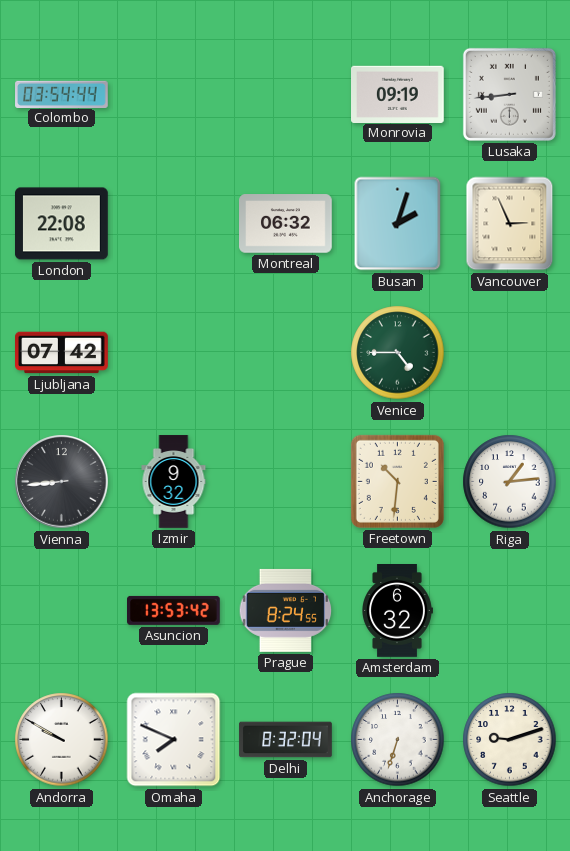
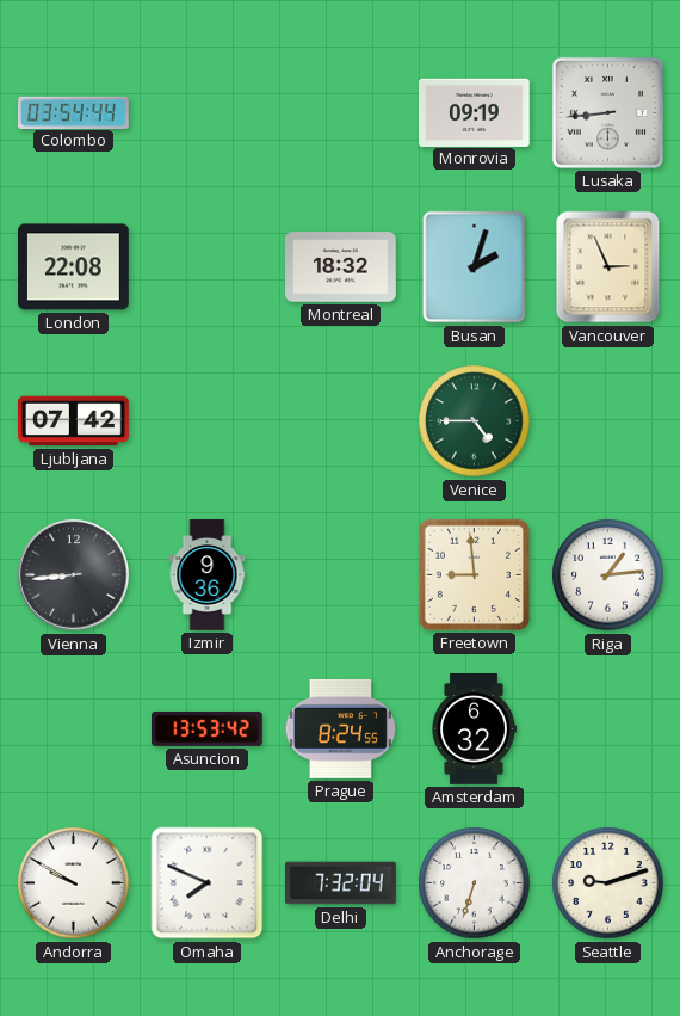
Montreal: 06:32 -> 18:32 (341, 267)
Izmir: 9:32 -> 9:36 (208, 575)
Freetown: 10:31 -> 8:59 (474, 574)
Delhi: 8:32 -> 7:32 (341, 883)
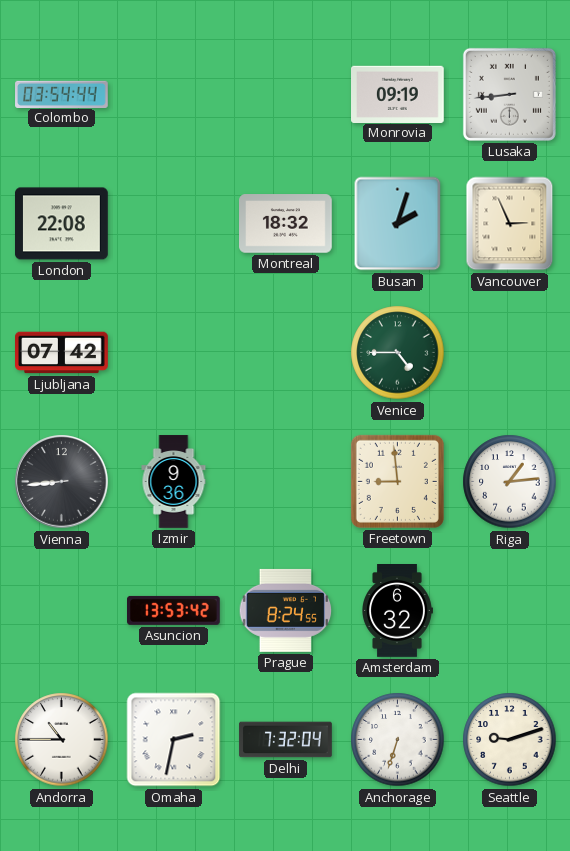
Andorra: 9:50 -> 10:45 (62, 740)
Omaha: 7:49 -> 2:32 (174, 740)
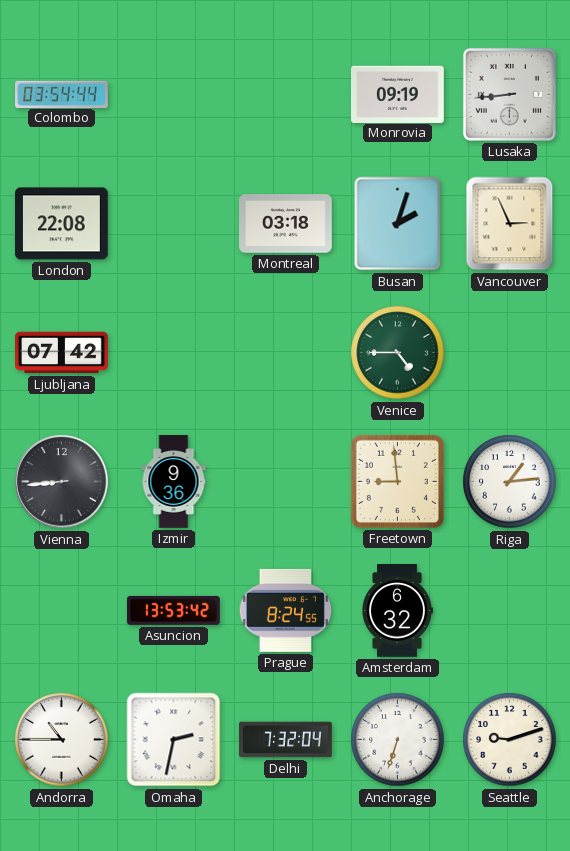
Montreal: 18:32 -> 03:18 (286, 224)
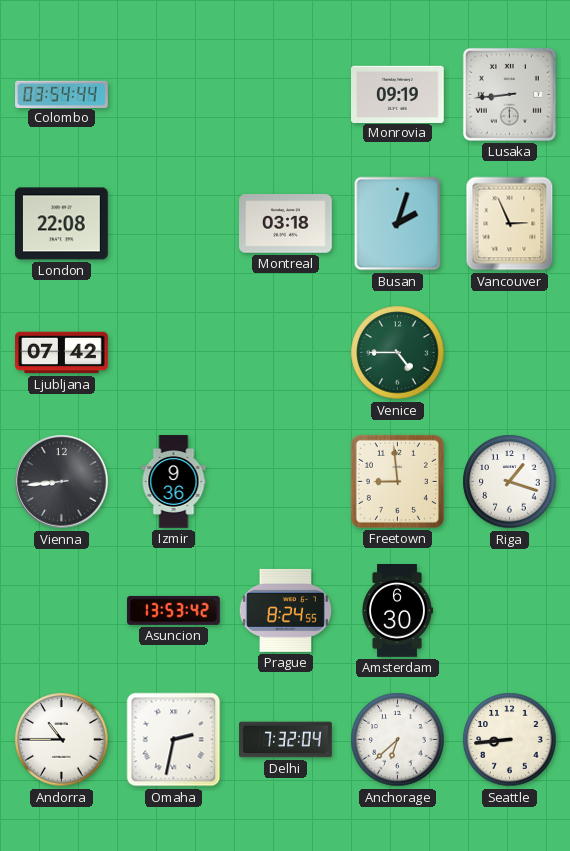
Riga: 1:14 -> 1:18 (510, 482)
Amsterdam: 6:32 -> 6:30 (398, 611)
Anchorage: 6:33 -> 6:38 (398, 740)
Seattle: 9:12 -> 8:44 (510, 740)
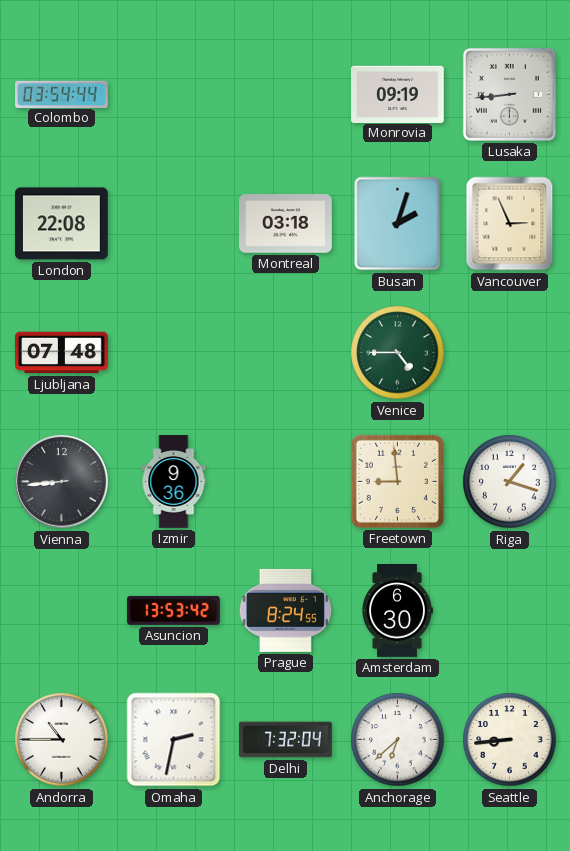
Ljubljana: 07:42 -> 07:48 (62, 353)
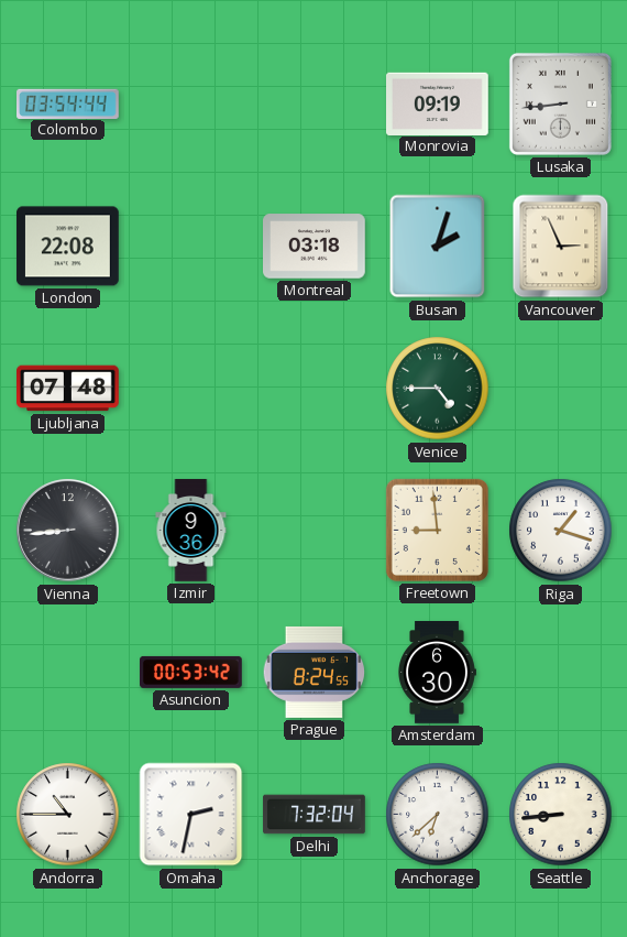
Asuncion: 13:53 -> 00:53 (191, 672)
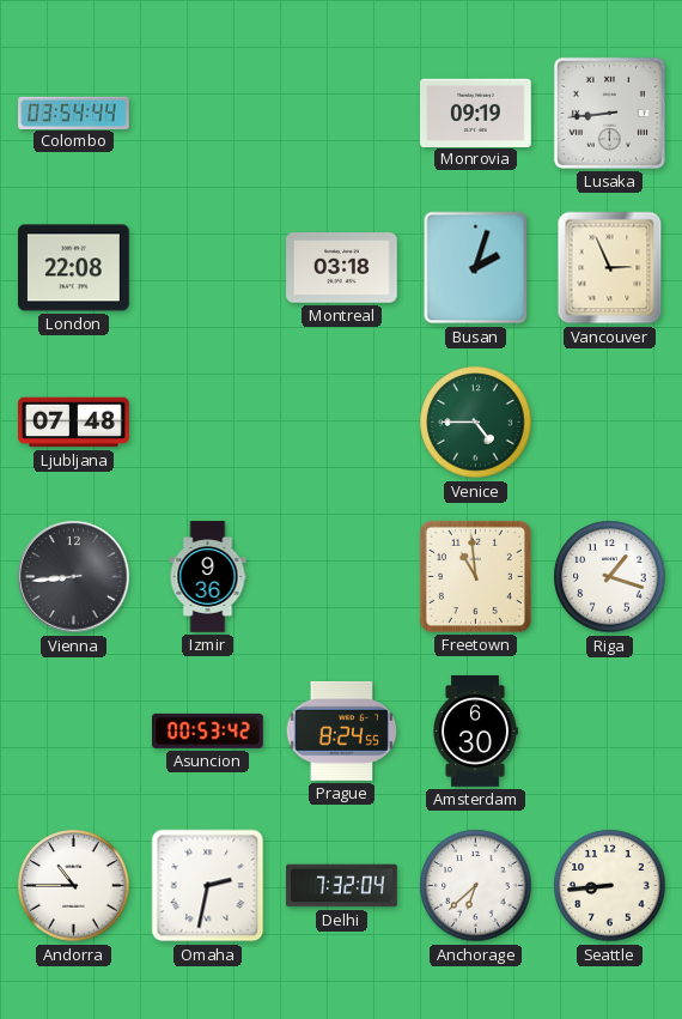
Freetown: 8:59 -> 10:59 (475, 576)
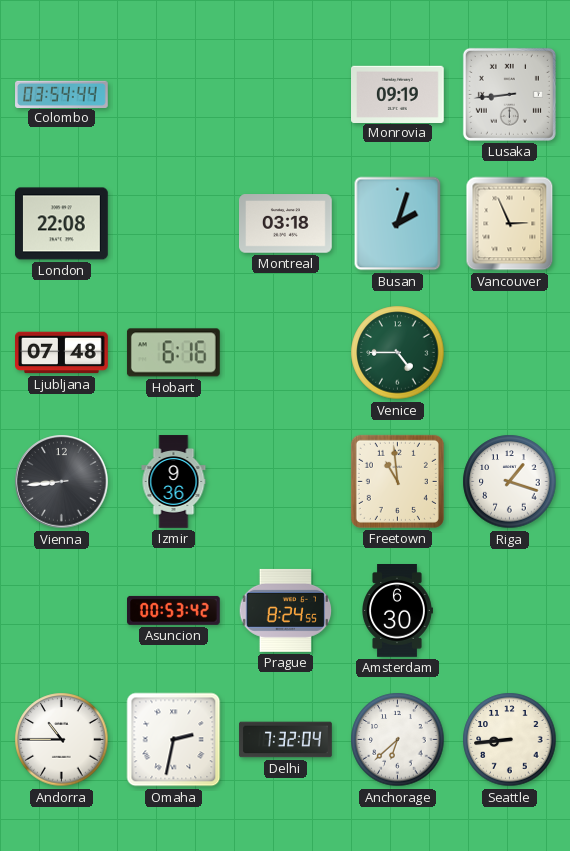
Hobart: none -> 6:16 (173, 353)
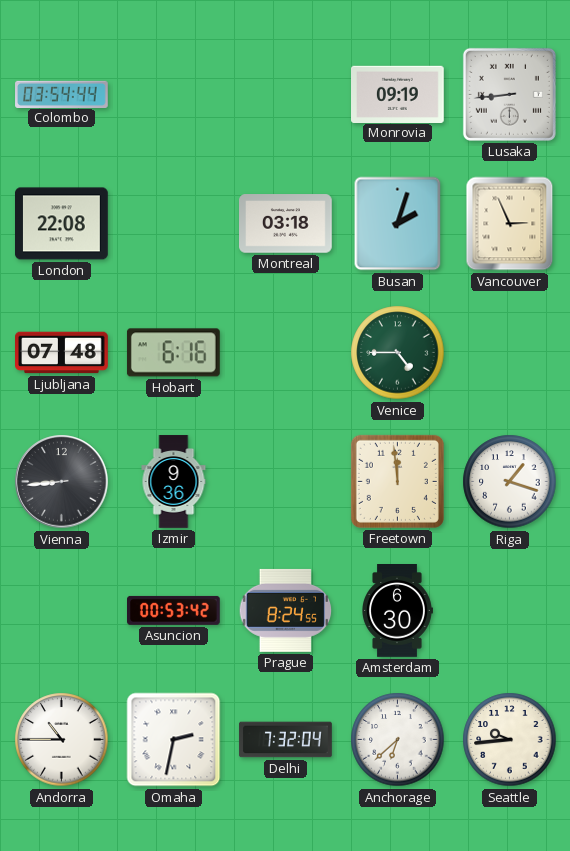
Freetown: 10:59 -> 11:59 (397, 481)
Seattle: 8:44 -> 9:44 (510, 740)
